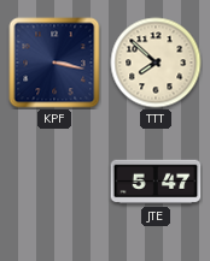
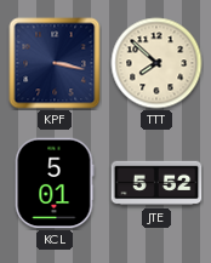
KCL: none -> 5:01 (55, 183)
JTE: 5:47 -> 5:52 (156, 183)
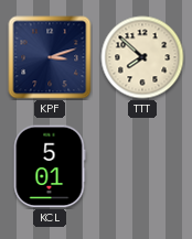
KPF: 3:17 -> 3:12 (50, 57)
JTE: 5:52 -> none (156, 183)
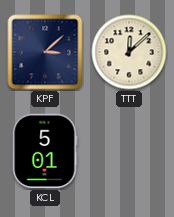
KPF: 3:12 -> 3:08 (45, 52)
TTT: 7:52 -> 12:08 (129, 52)
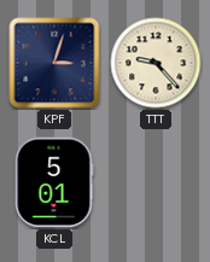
KPF: 3:08 -> 3:03 (54, 63)
TTT: 12:08 -> 9:23 (156, 63)
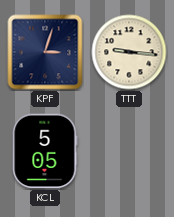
TTT: 9:23 -> 9:16 (129, 52)
KCL: 5:01 -> 5:05 (45, 151)
